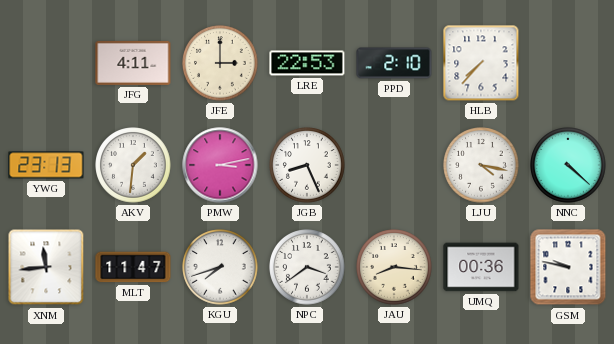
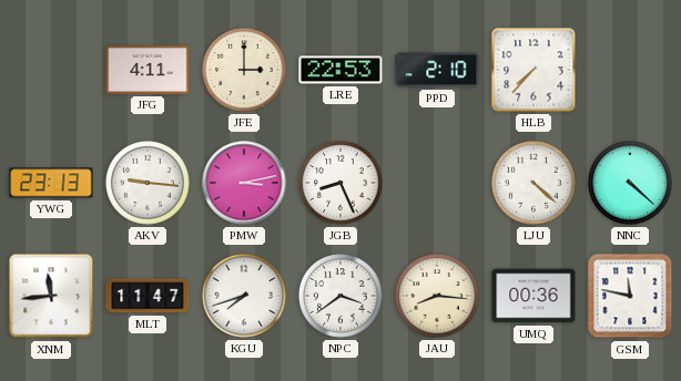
AKV: 1:31 -> 9:16 (148, 183)
LJU: 4:17 -> 4:22 (533, 183)
GSM: 9:47 -> 11:47 (630, 296)
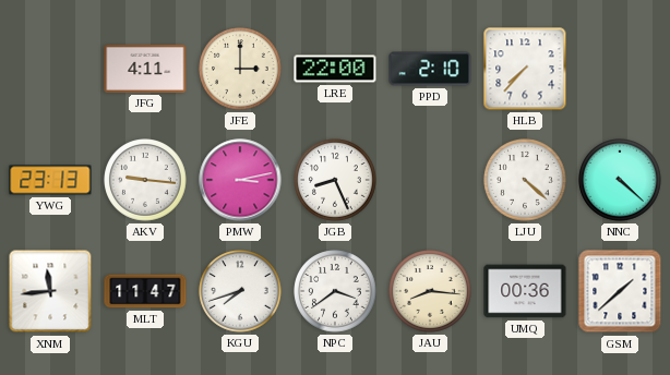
LRE: 22:53 -> 22:00 (335, 69)
GSM: 11:47 -> 1:38 (620, 291)
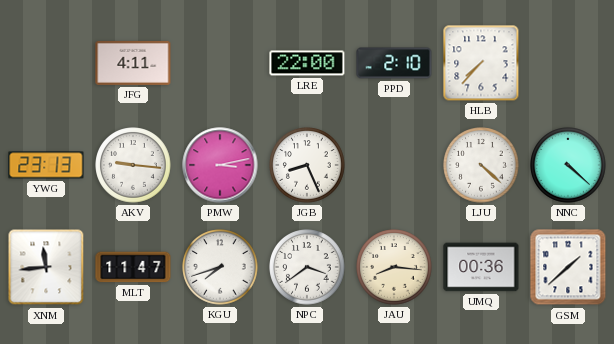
JFE: 3:00 -> none (240, 69)
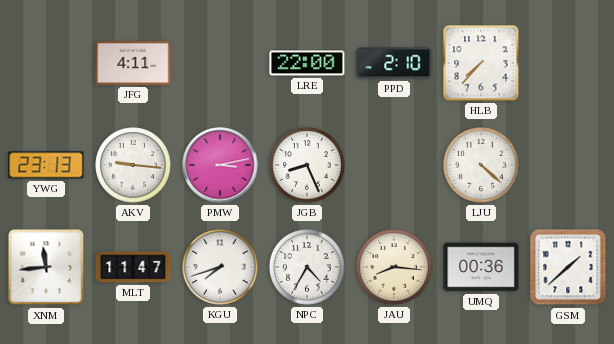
NNC: 4:22 -> none (568, 165)
NPC: 3:39 -> 4:35 (307, 267)
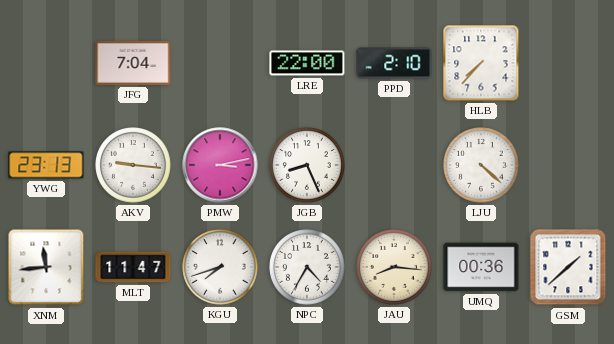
JFG: 4:11 -> 7:04 (133, 63)
